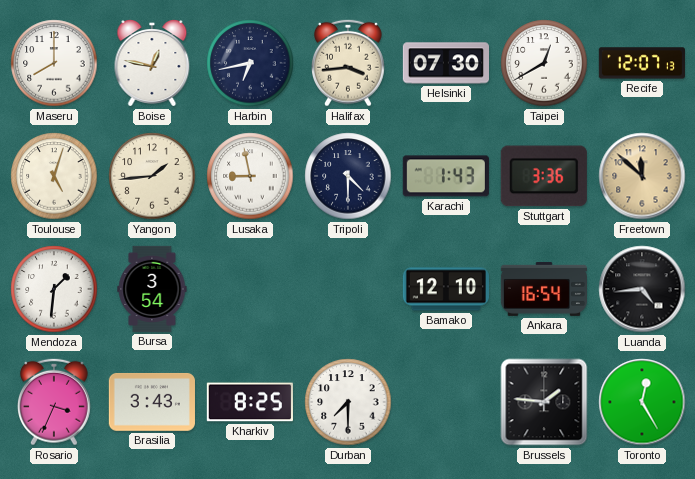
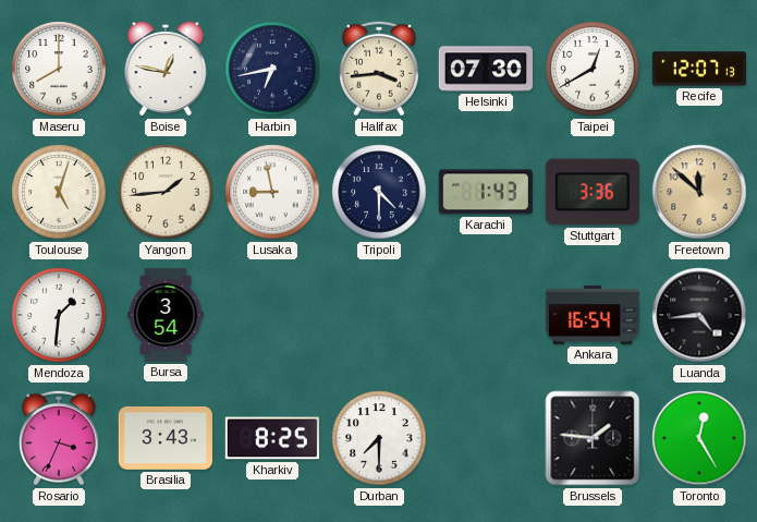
Bamako: 12:10 -> none (446, 289)
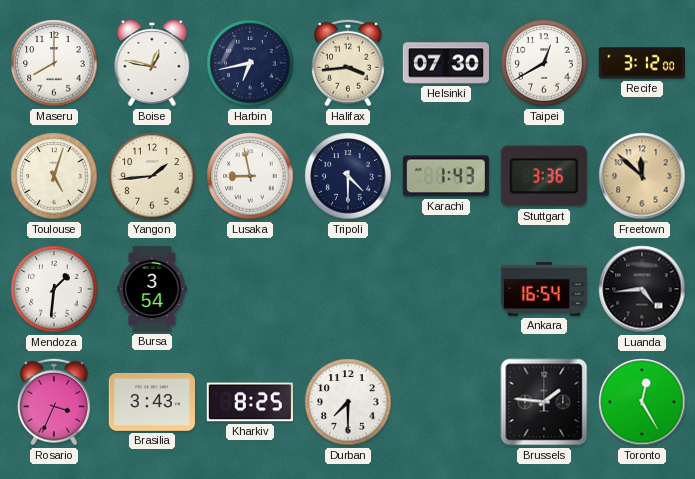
Recife: 12:07 -> 3:12 (642, 63)
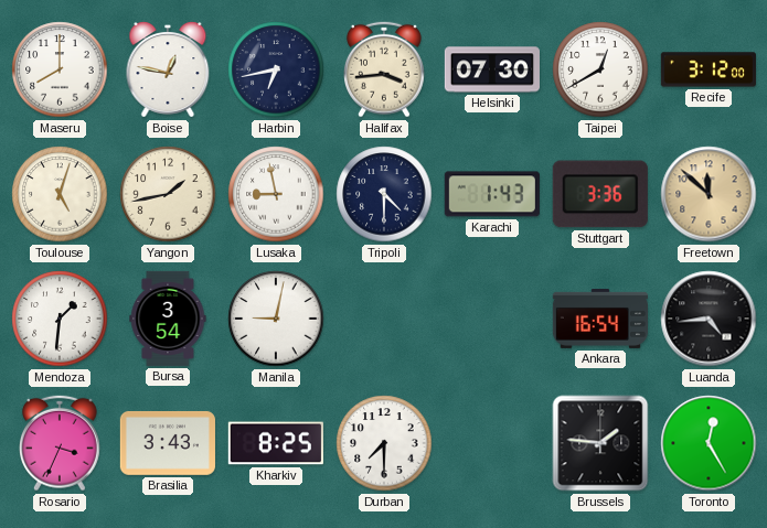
Yangon: 1:44 -> 1:43 (168, 194)
Manila: none -> 9:02 (276, 319)
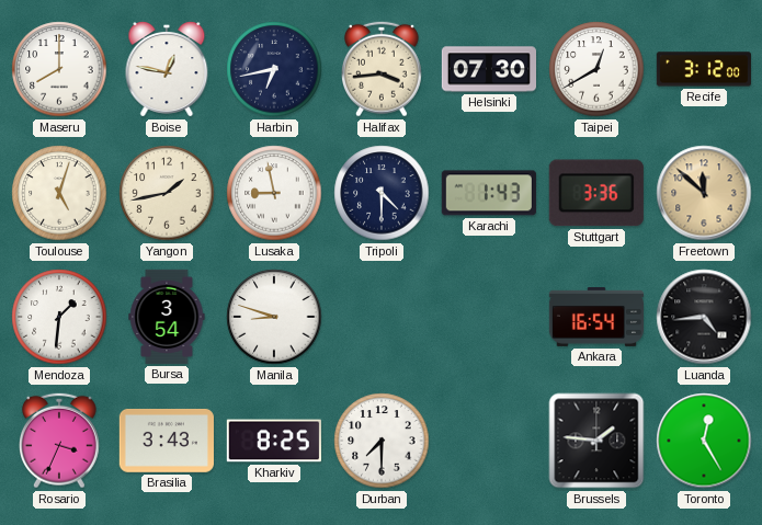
Manila: 9:02 -> 8:48 (274, 317)
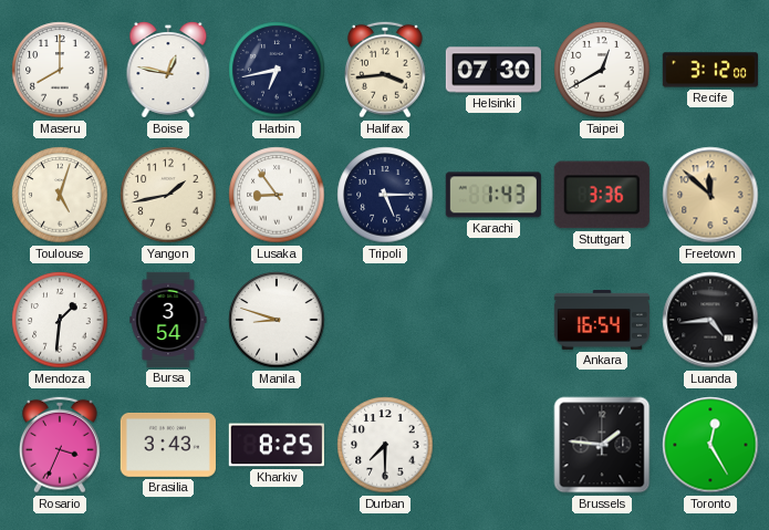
Lusaka: 8:58 -> 8:54 (277, 195)
Tripoli: 4:30 -> 5:15 (385, 195)
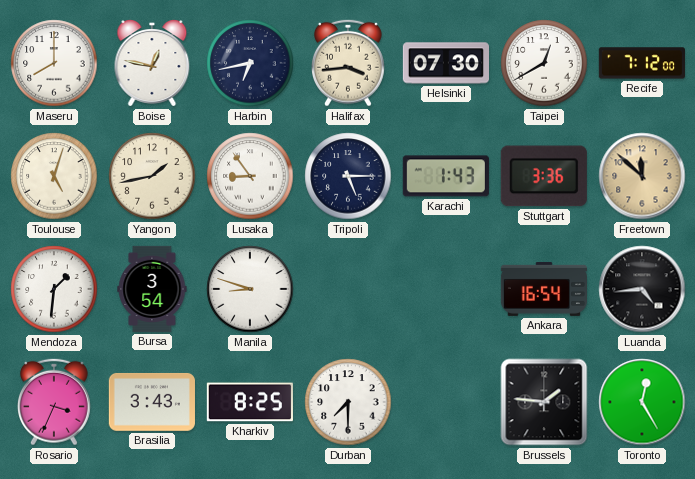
Recife: 3:12 -> 7:12 (642, 63)
